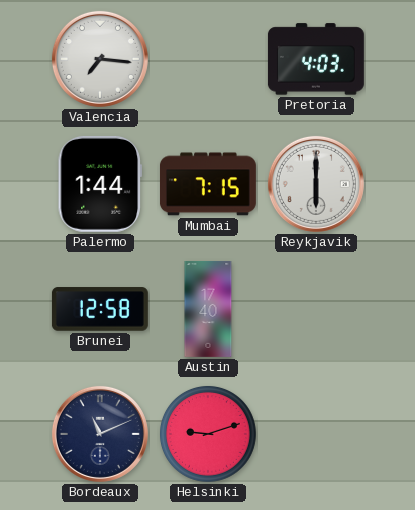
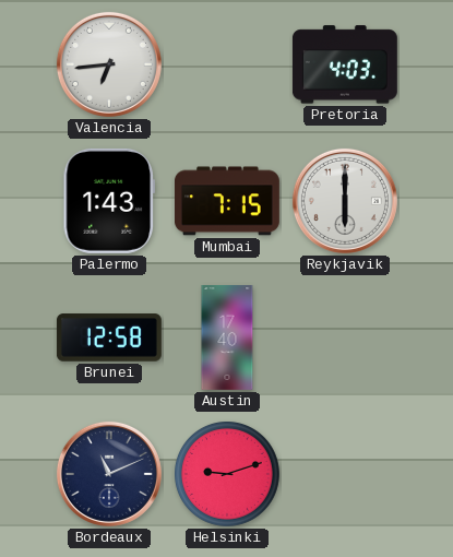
Valencia: 7:16 -> 6:44 (109, 64)
Palermo: 1:44 -> 1:43 (108, 201)
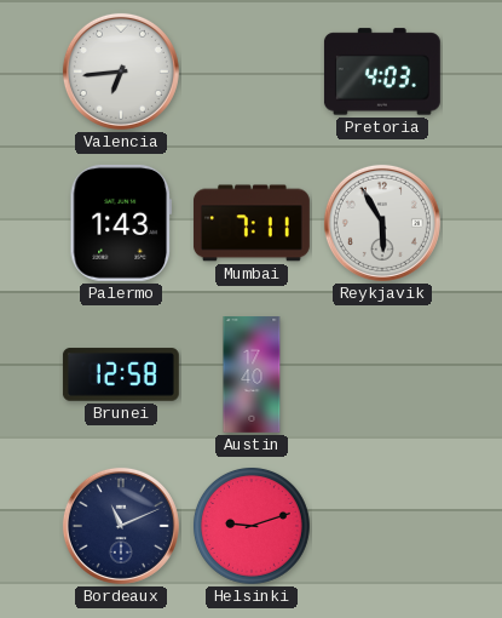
Mumbai: 7:15 -> 7:11 (252, 223)
Reykjavik: 6:00 -> 5:55 (382, 223)
